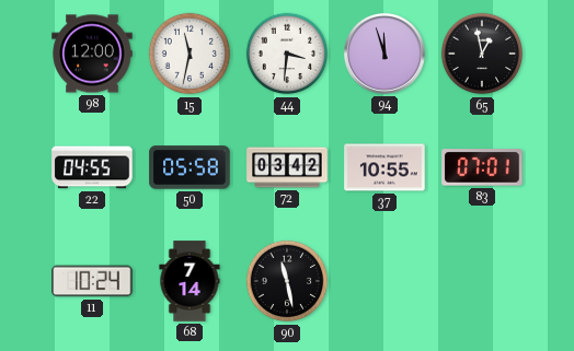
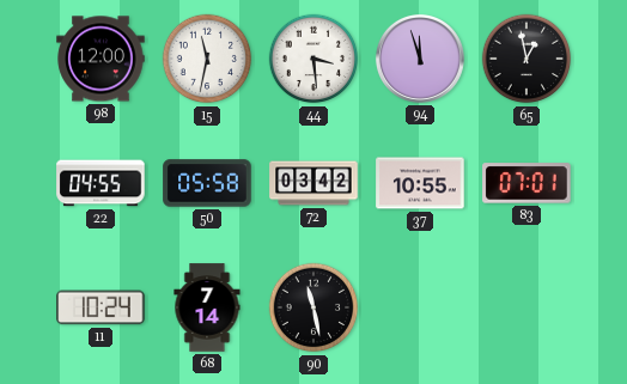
44: 3:31 -> 3:29 (313, 59)
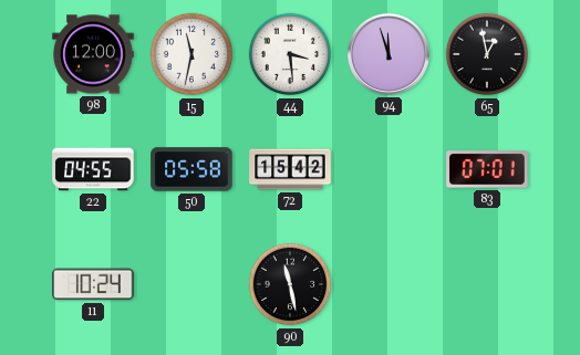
72: 03:42 -> 15:42 (290, 169)
37: 10:55 -> none (420, 183)
68: 7:14 -> none (207, 307)
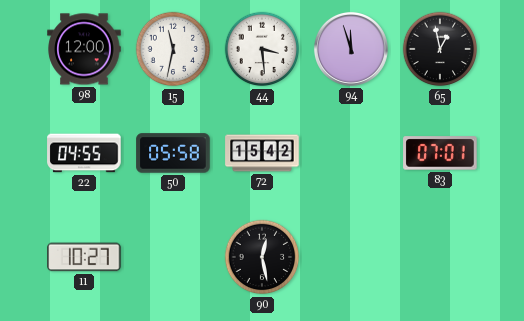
11: 10:24 -> 10:27 (84, 257)
90: 11:28 -> 12:28 (262, 257)
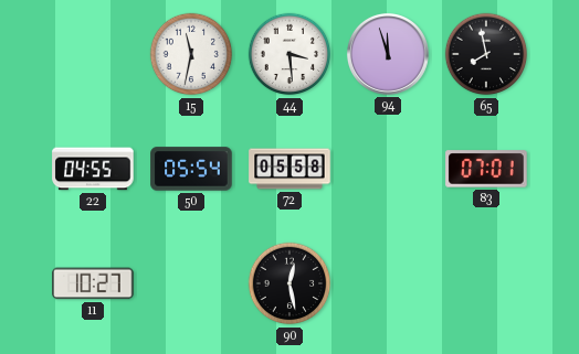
98: 12:00 -> none (84, 49)
65: 12:58 -> 7:58 (486, 54)
50: 05:58 -> 05:54 (191, 169)
72: 15:42 -> 05:58 (289, 169)
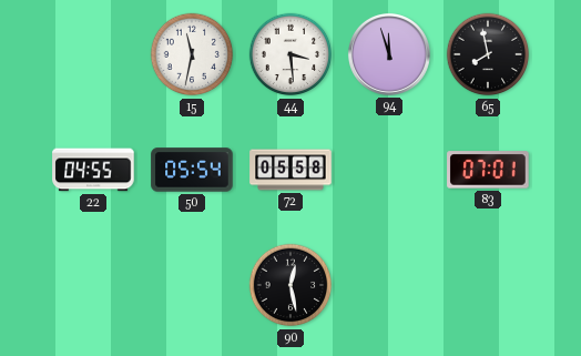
11: 10:27 -> none (93, 283)
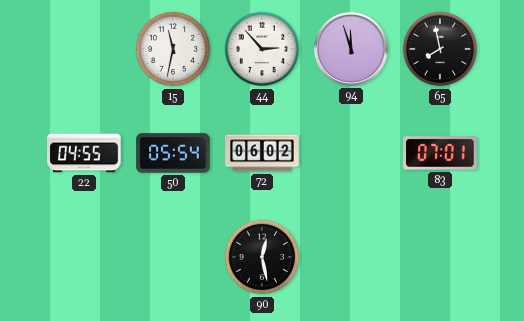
44: 3:29 -> 2:53 (262, 49)
72: 05:58 -> 06:02 (262, 153)
